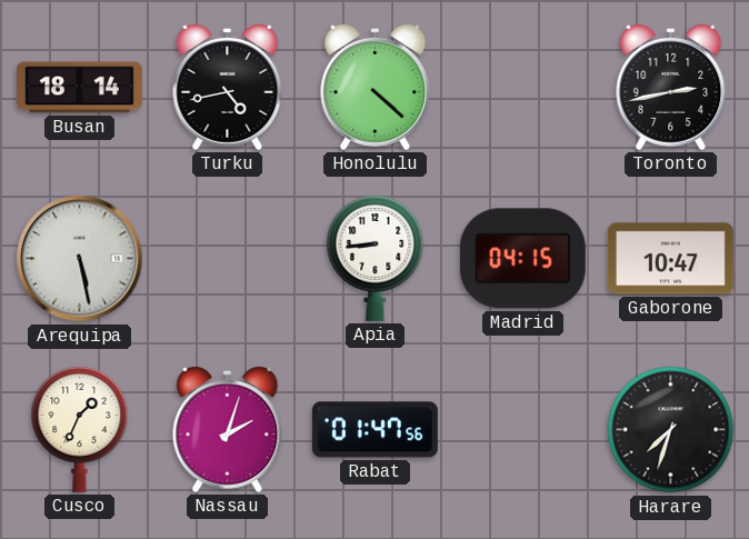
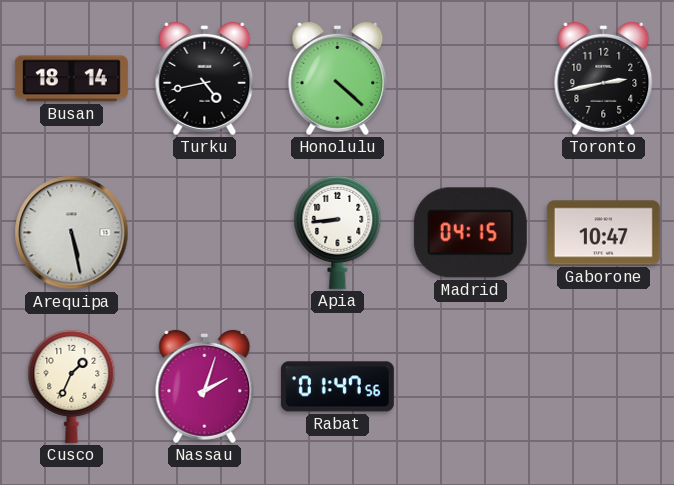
Harare: 7:33 -> none (671, 430)
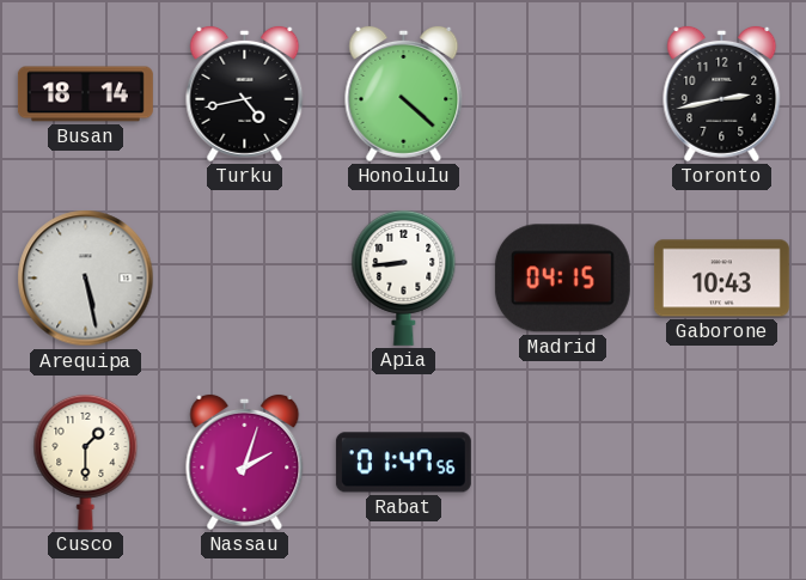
Gaborone: 10:47 -> 10:43 (721, 279)
Cusco: 1:34 -> 1:30 (86, 462)
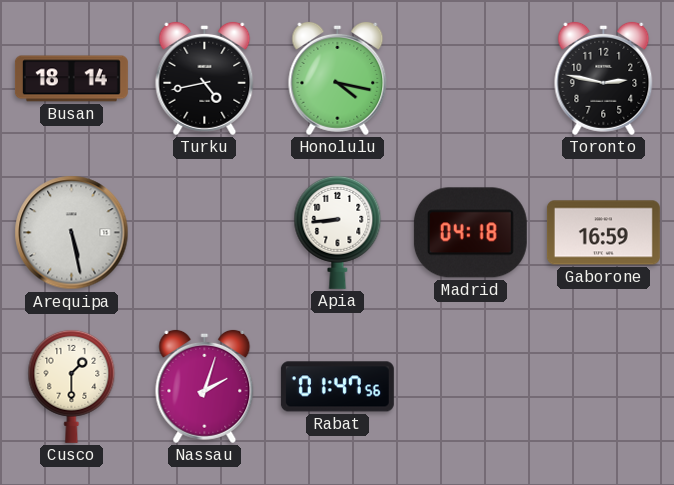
Honolulu: 4:22 -> 4:17 (338, 78)
Toronto: 2:43 -> 2:47 (604, 78)
Madrid: 04:15 -> 04:18 (470, 233)
Gaborone: 10:43 -> 16:59 (603, 233)
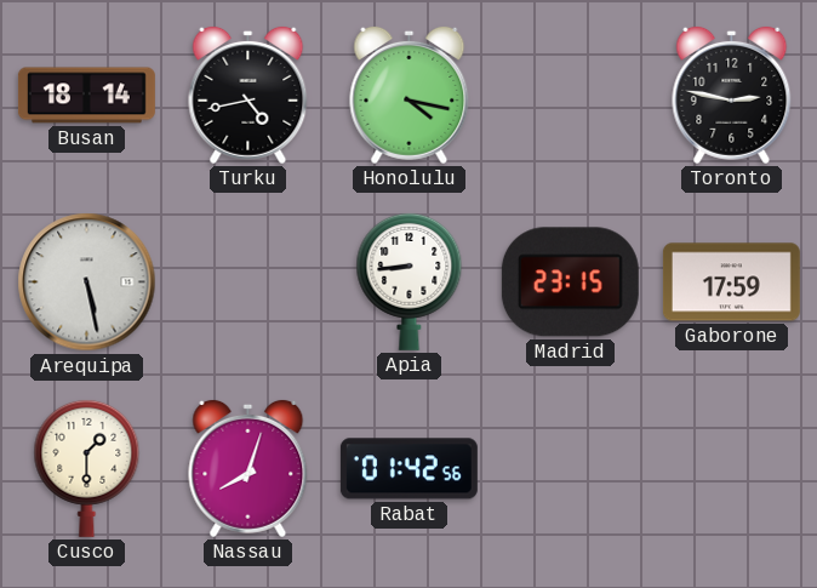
Madrid: 04:18 -> 23:15 (570, 282)
Gaborone: 16:59 -> 17:59 (731, 282)
Nassau: 2:03 -> 8:03 (248, 468)
Rabat: 01:47 -> 01:42 (408, 469)
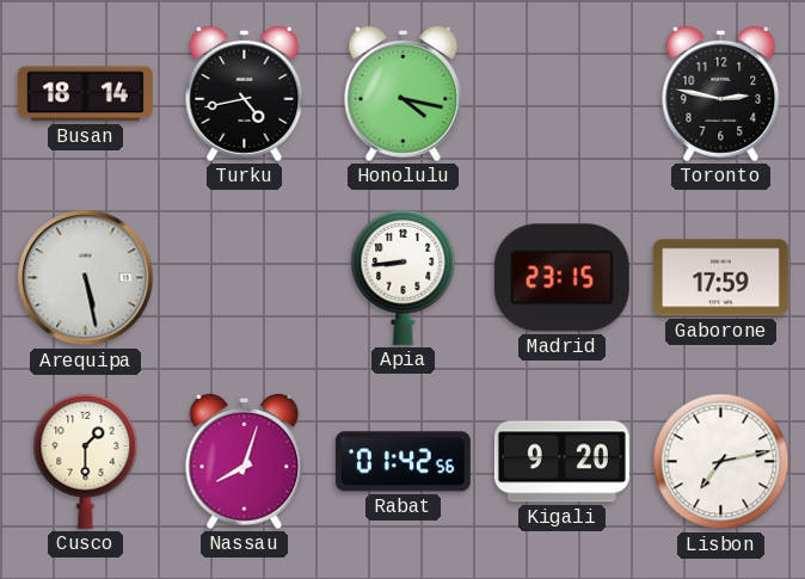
Kigali: none -> 9:20 (561, 462)
Lisbon: none -> 7:13 (721, 462)
